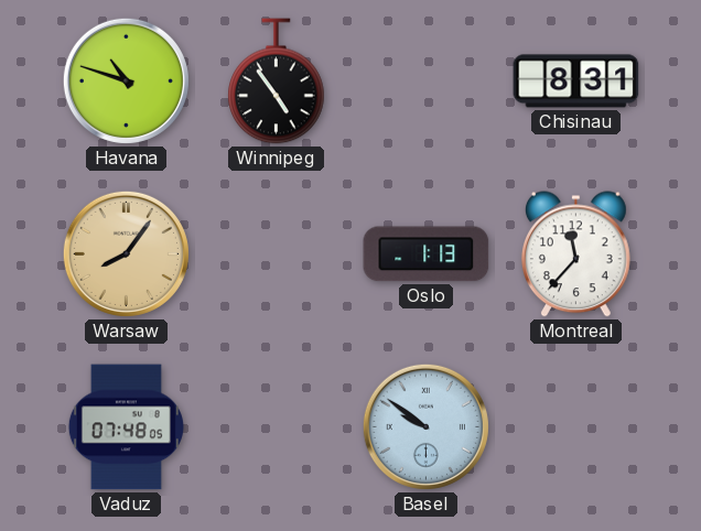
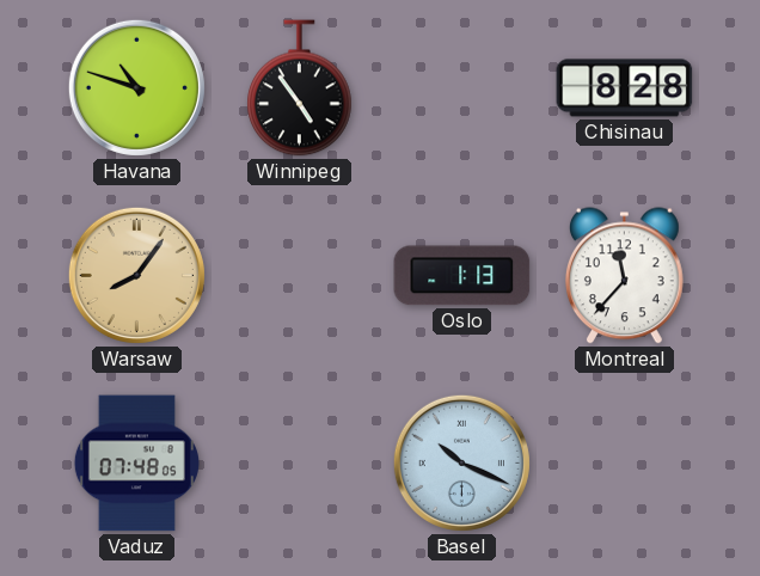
Chisinau: 8:31 -> 8:28 (625, 88)
Basel: 9:51 -> 10:19 (461, 462)
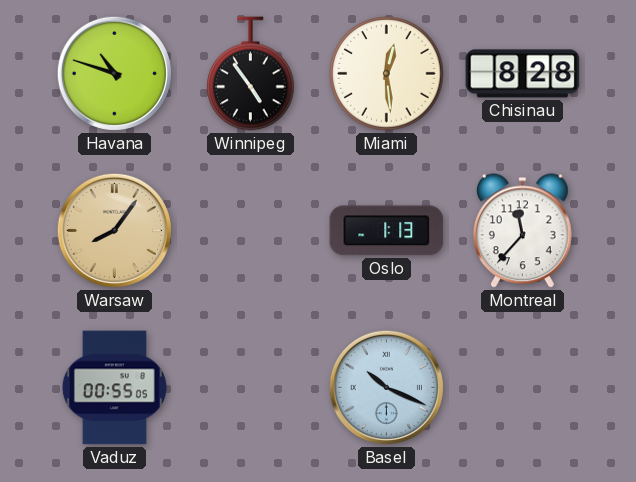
Miami: none -> 12:29 (387, 74)
Vaduz: 07:48 -> 00:55 (114, 388)
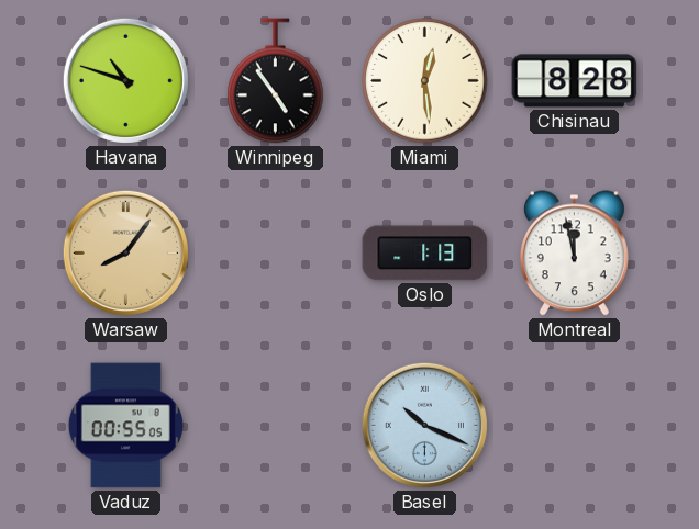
Montreal: 11:37 -> 11:58 (574, 254)
